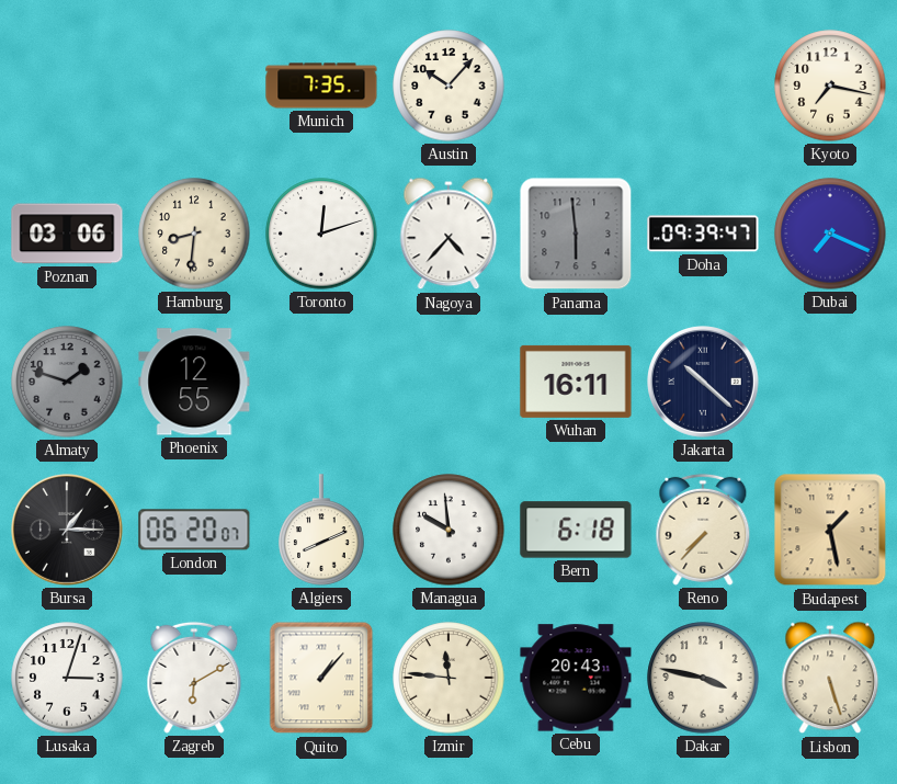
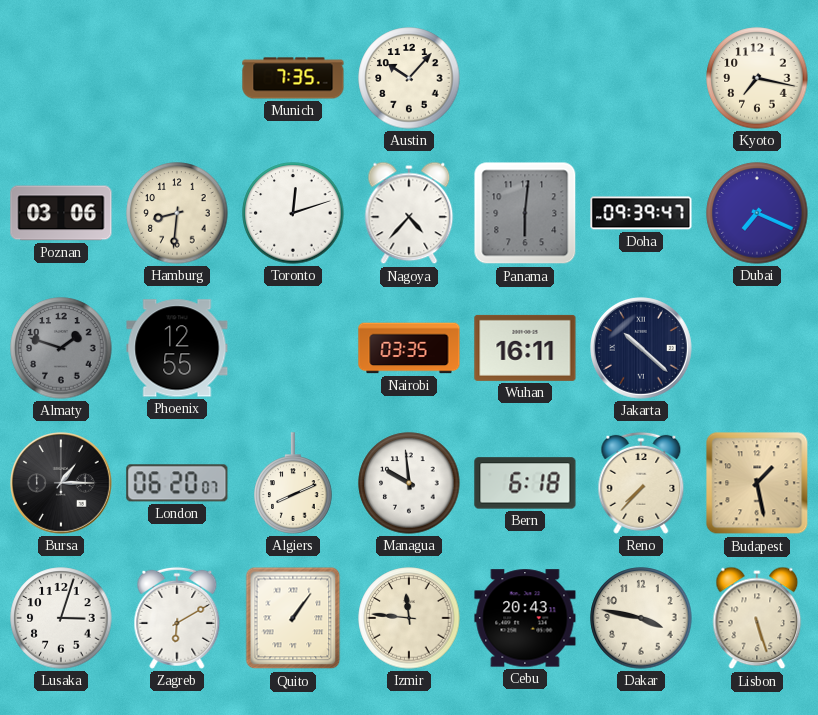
Panama: 5:59 -> 6:01 (525, 213)
Nairobi: none -> 03:35 (409, 348)
Quito: 1:07 -> 1:06 (293, 618)
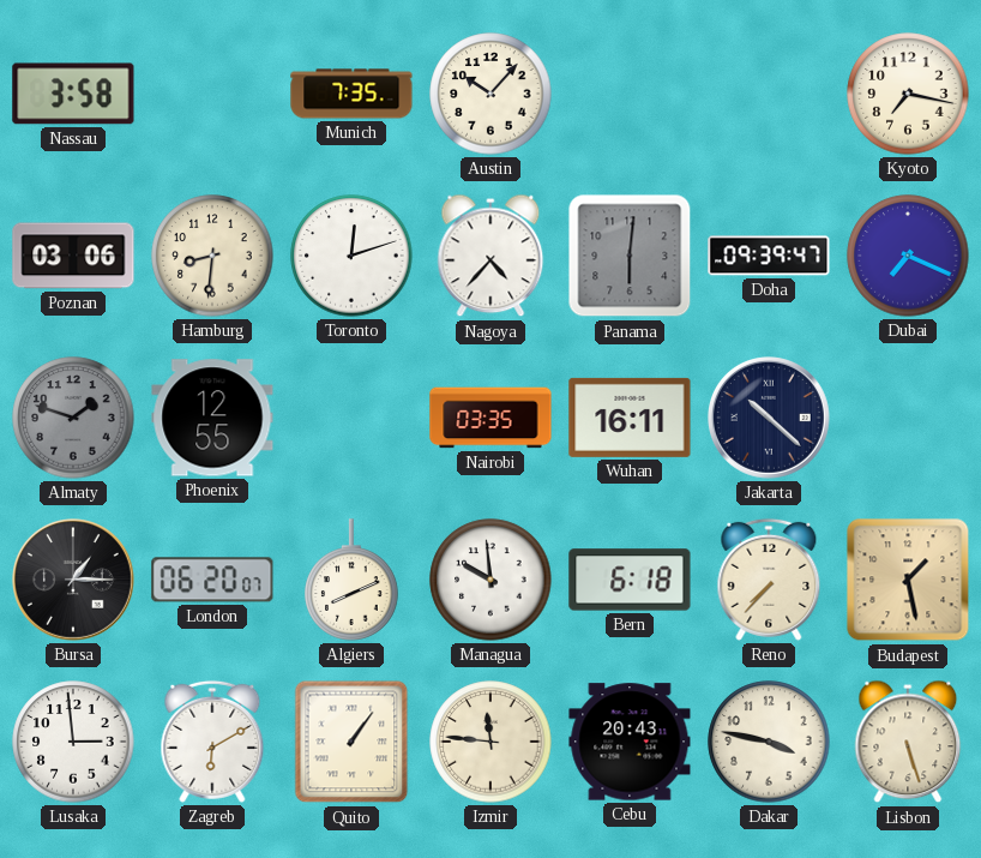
Nassau: none -> 3:58 (73, 94)
Lusaka: 3:03 -> 2:59 (73, 742)
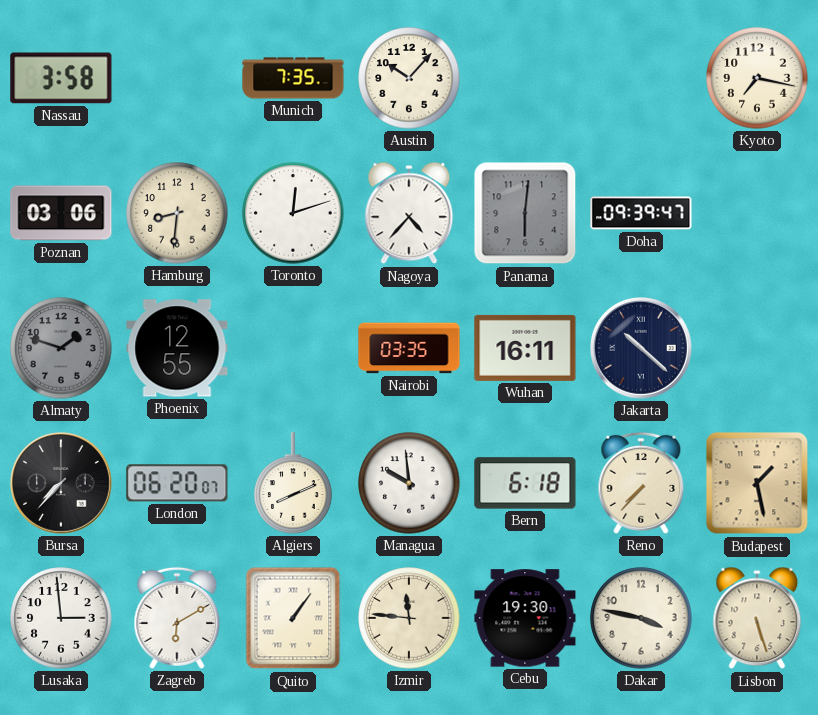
Dubai: 7:19 -> none (908, 256)
Bursa: 1:15 -> 7:37 (62, 484)
Cebu: 20:43 -> 19:30 (525, 618)
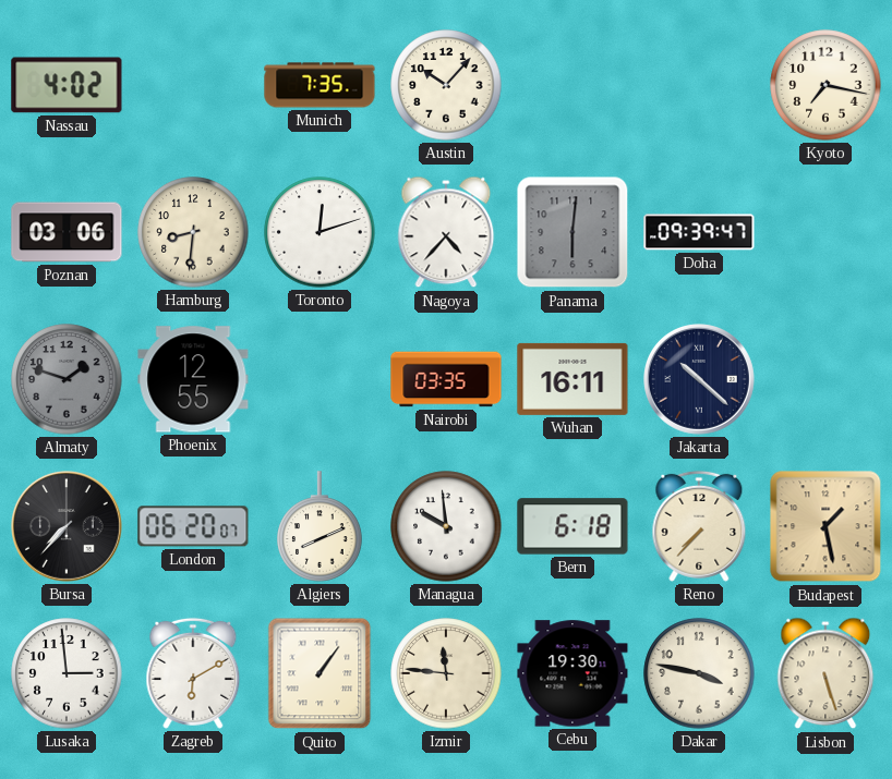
Nassau: 3:58 -> 4:02 (67, 85)
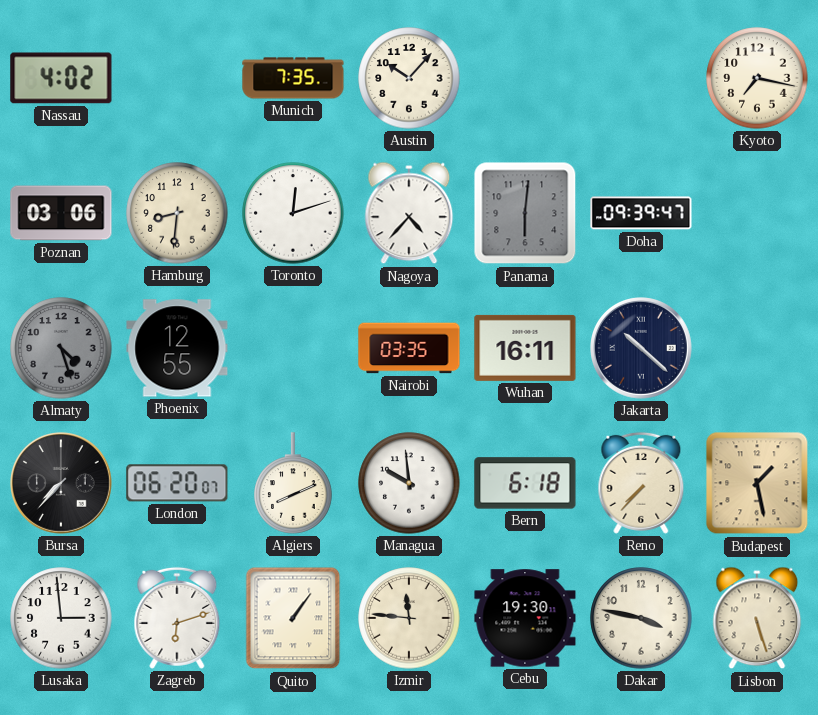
Almaty: 1:48 -> 4:27 (61, 348)
Zagreb: 6:10 -> 6:12 (177, 618)
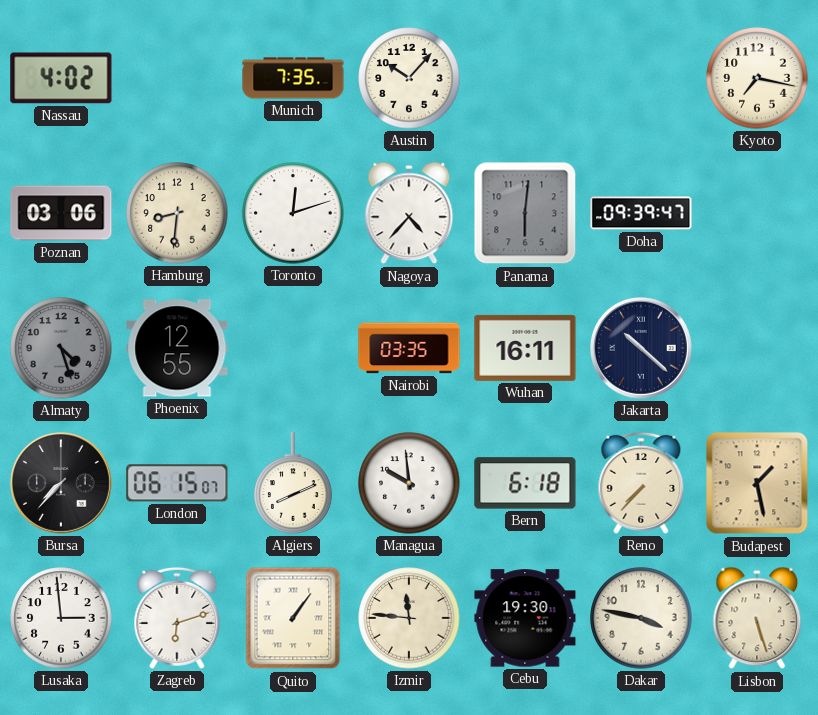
London: 06:20 -> 06:15 (177, 483)
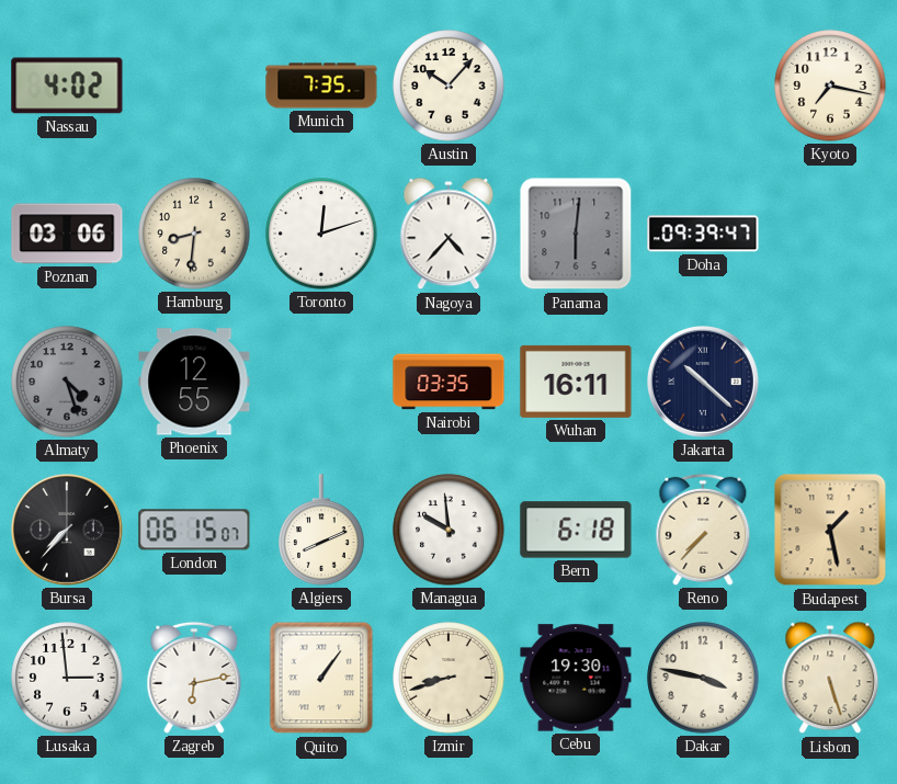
Zagreb: 6:12 -> 6:13 (194, 678)
Izmir: 11:46 -> 8:42 (449, 678)
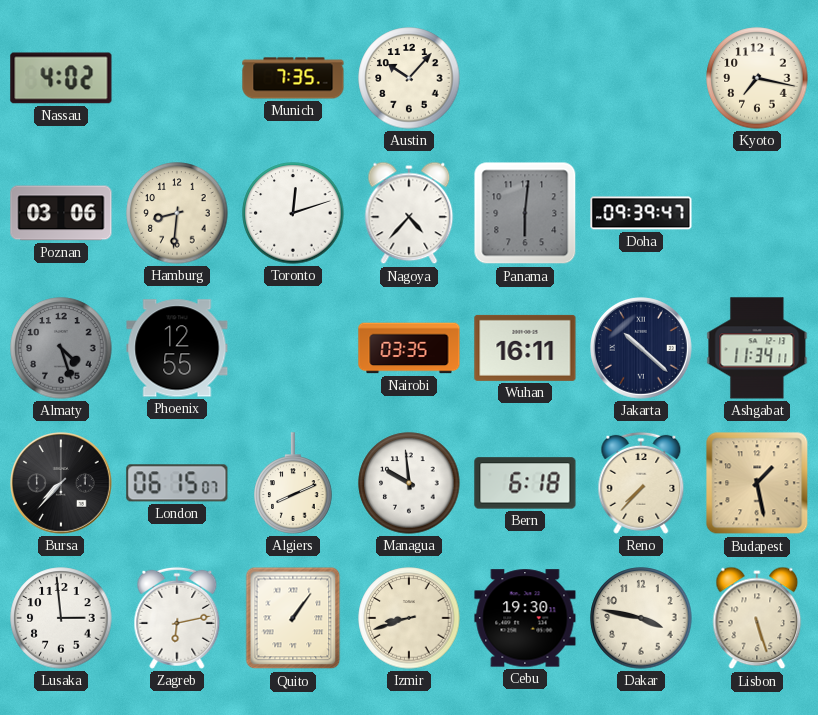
Ashgabat: none -> 11:34 (757, 348)
